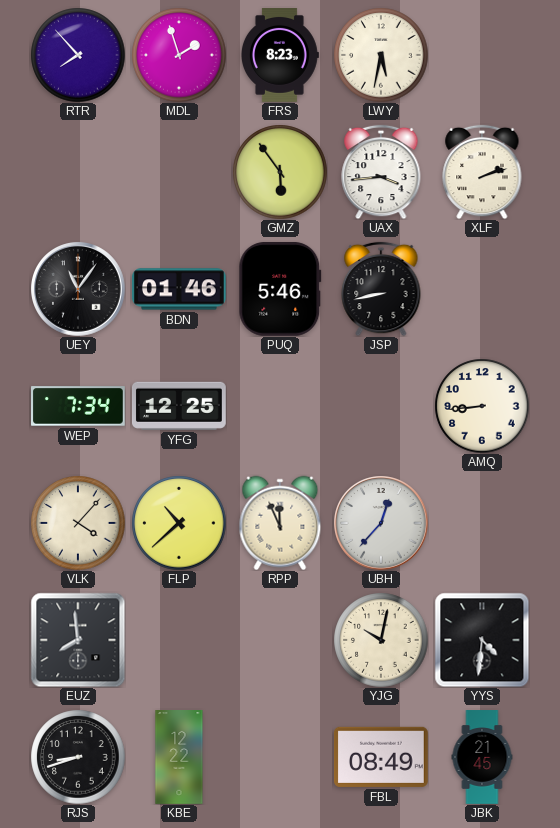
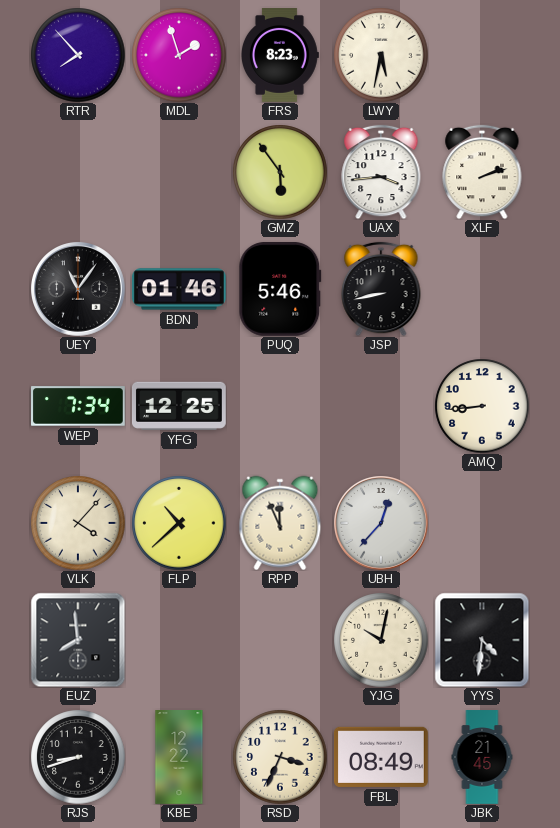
RSD: none -> 3:34 (280, 757)
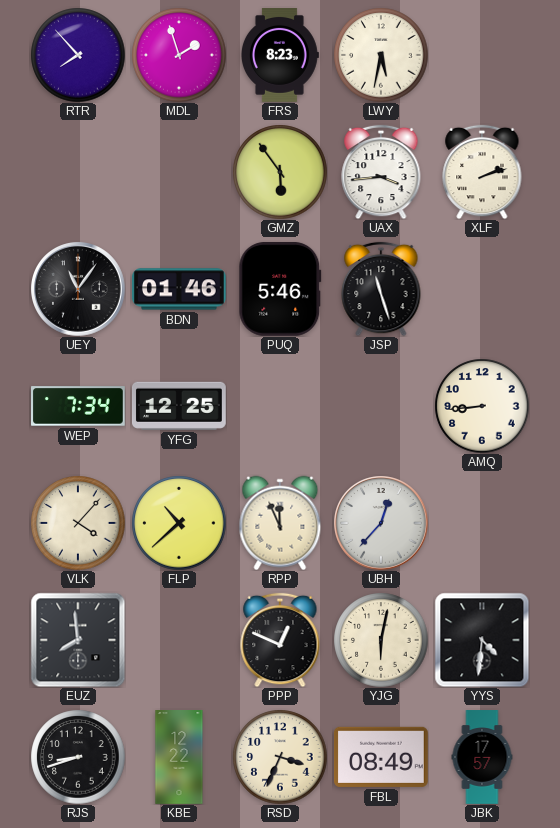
JSP: 8:43 -> 11:27 (381, 289)
PPP: none -> 12:49 (280, 640)
YJG: 10:02 -> 6:02 (381, 640)
JBK: 21:45 -> 17:57 (482, 757)
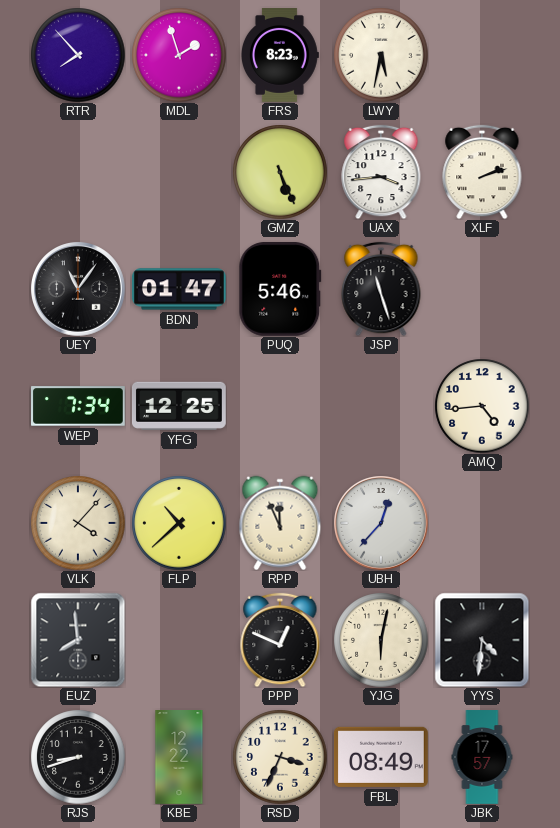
GMZ: 5:54 -> 5:26 (280, 172)
BDN: 01:46 -> 01:47 (179, 289)
AMQ: 8:44 -> 4:44 (482, 406)
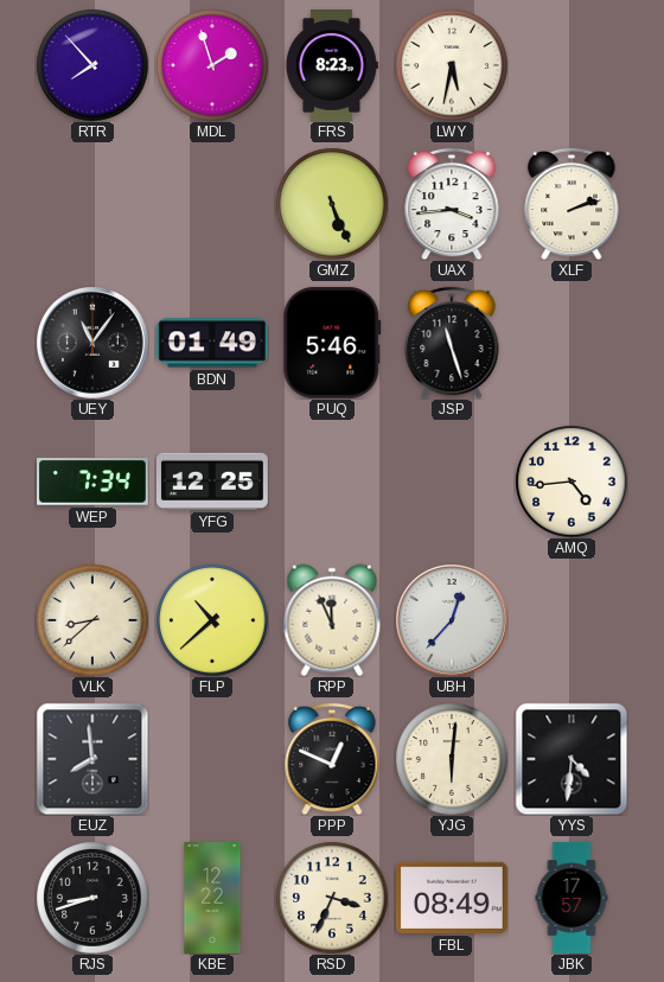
BDN: 01:47 -> 01:49 (212, 343)
VLK: 4:07 -> 8:38 (92, 620)
YJG: 6:02 -> 6:01 (452, 759)
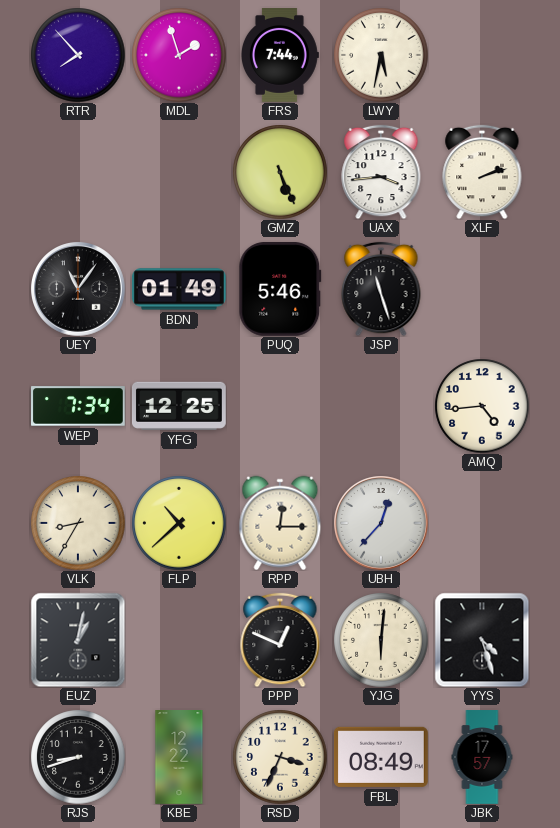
FRS: 8:23 -> 7:44 (279, 56)
VLK: 8:38 -> 8:35 (78, 523)
RPP: 11:56 -> 12:15 (280, 523)
EUZ: 7:59 -> 1:02 (78, 640)
YYS: 4:31 -> 4:27 (482, 640)
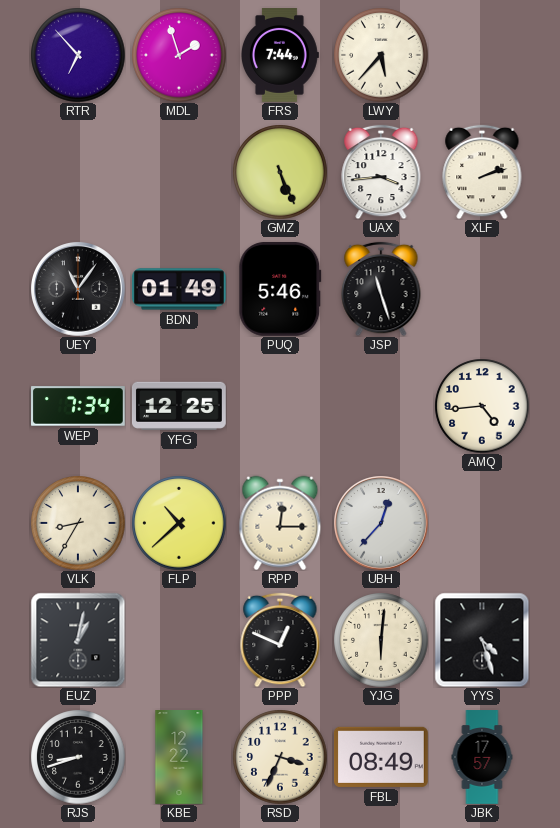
RTR: 7:53 -> 6:53 (78, 55)
LWY: 5:32 -> 5:37 (381, 55)
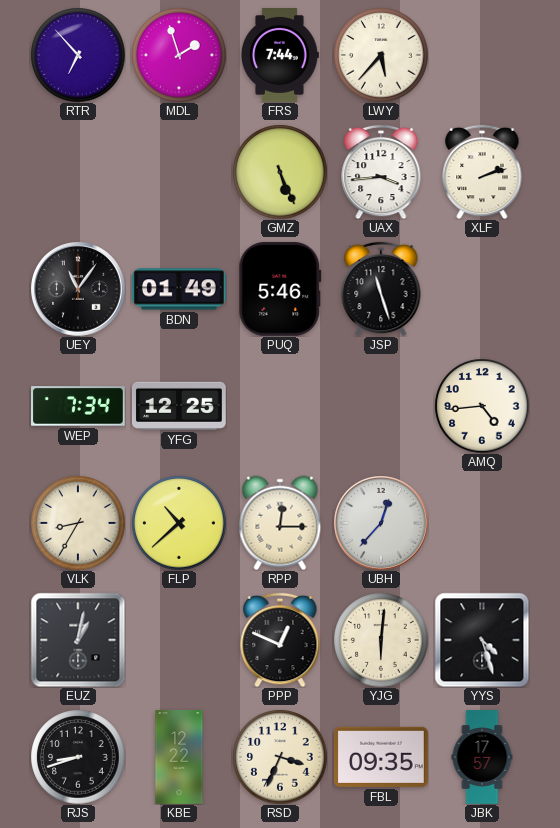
FBL: 08:49 -> 09:35 (381, 757)
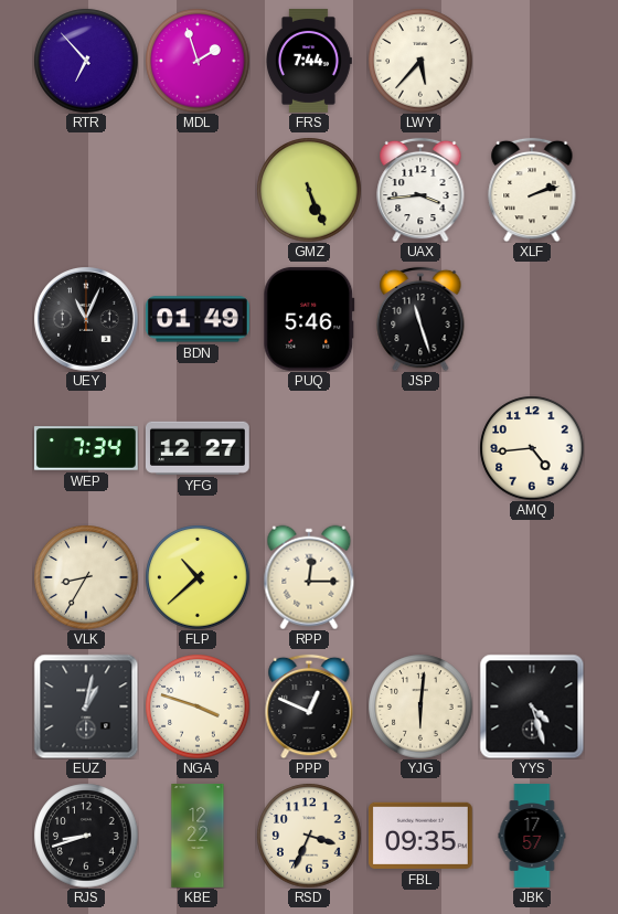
UEY: 11:06 -> 11:04 (86, 319)
YFG: 12:25 -> 12:27 (198, 448)
UBH: 12:37 -> none (381, 523)
NGA: none -> 3:48 (198, 706)
